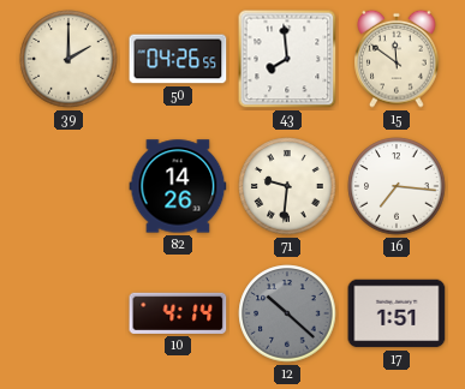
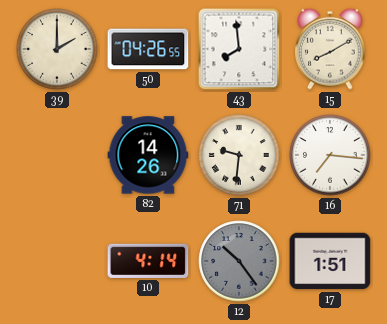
15: 11:51 -> 8:10 (330, 49)
12: 10:22 -> 10:24 (239, 261)
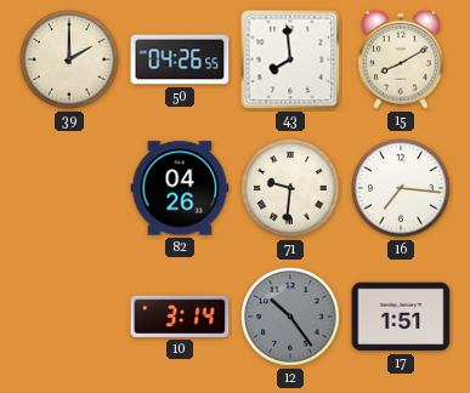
82: 14:26 -> 04:26 (180, 188)
10: 4:14 -> 3:14 (180, 317)
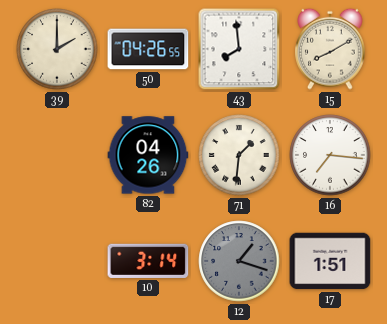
71: 9:31 -> 1:31 (239, 155)
12: 10:24 -> 1:18 (239, 261)
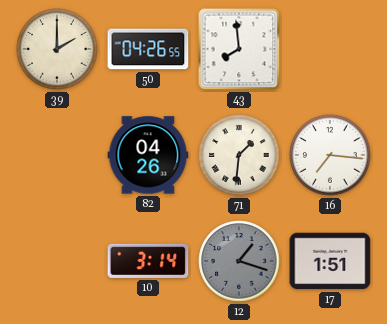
15: 8:10 -> none (330, 49)
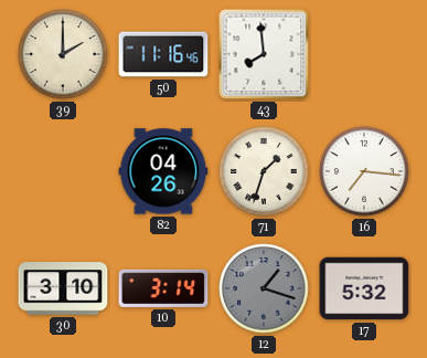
50: 04:26 -> 11:16 (163, 54)
71: 1:31 -> 1:33 (264, 171)
30: none -> 3:10 (63, 288)
17: 1:51 -> 5:32 (364, 288)
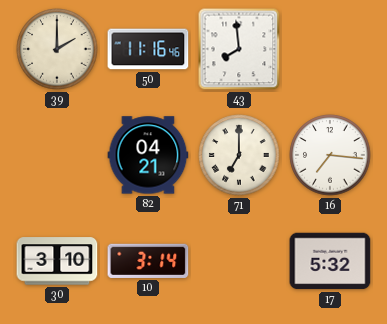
82: 04:26 -> 04:21 (148, 155)
71: 1:33 -> 7:00 (239, 155)
12: 1:18 -> none (264, 288)
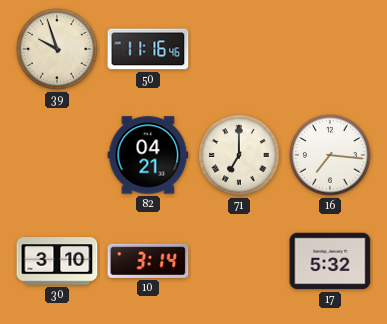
39: 2:00 -> 9:57 (57, 49)
43: 7:59 -> none (239, 49)
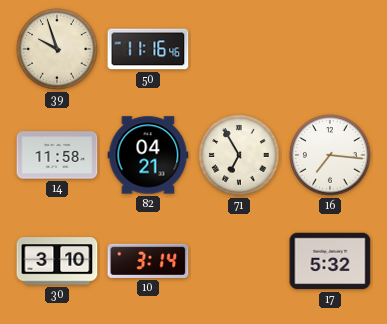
14: none -> 11:58 (57, 155)
71: 7:00 -> 6:55 (239, 155)
